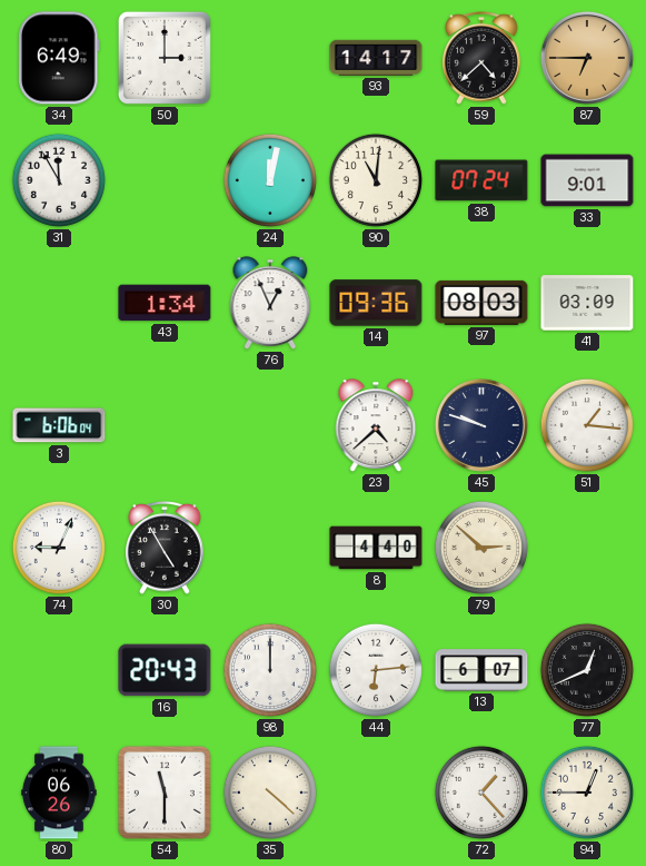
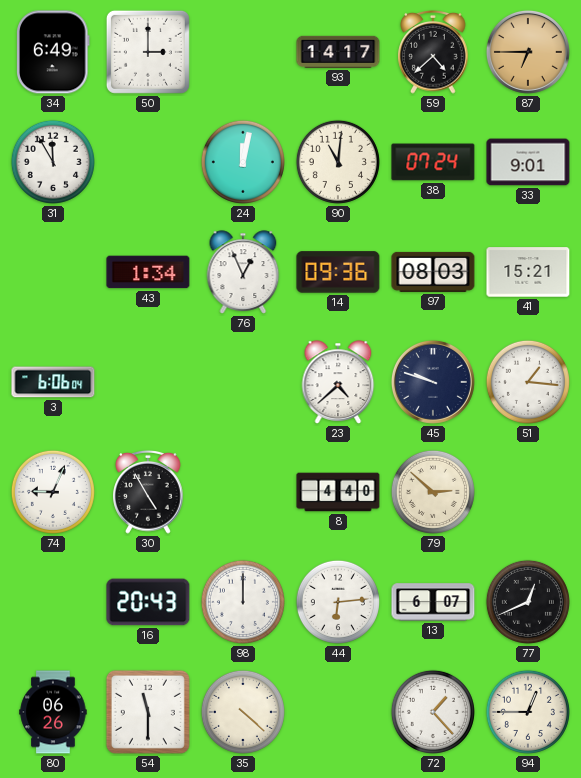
41: 03:09 -> 15:21 (528, 272)
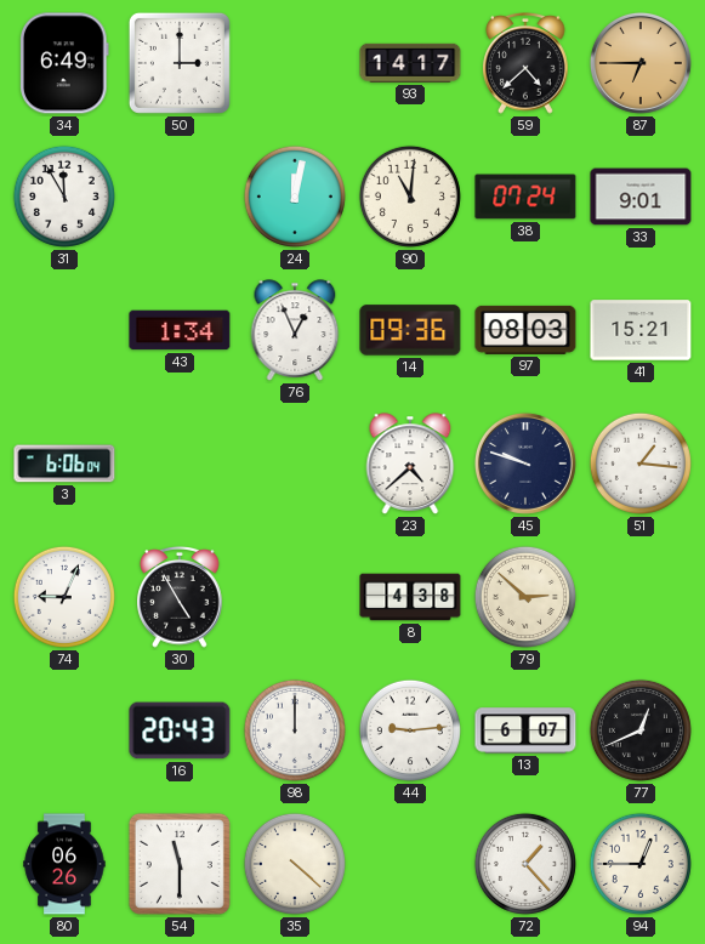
8: 4:40 -> 4:38 (410, 597)
44: 6:14 -> 9:14 (410, 730)
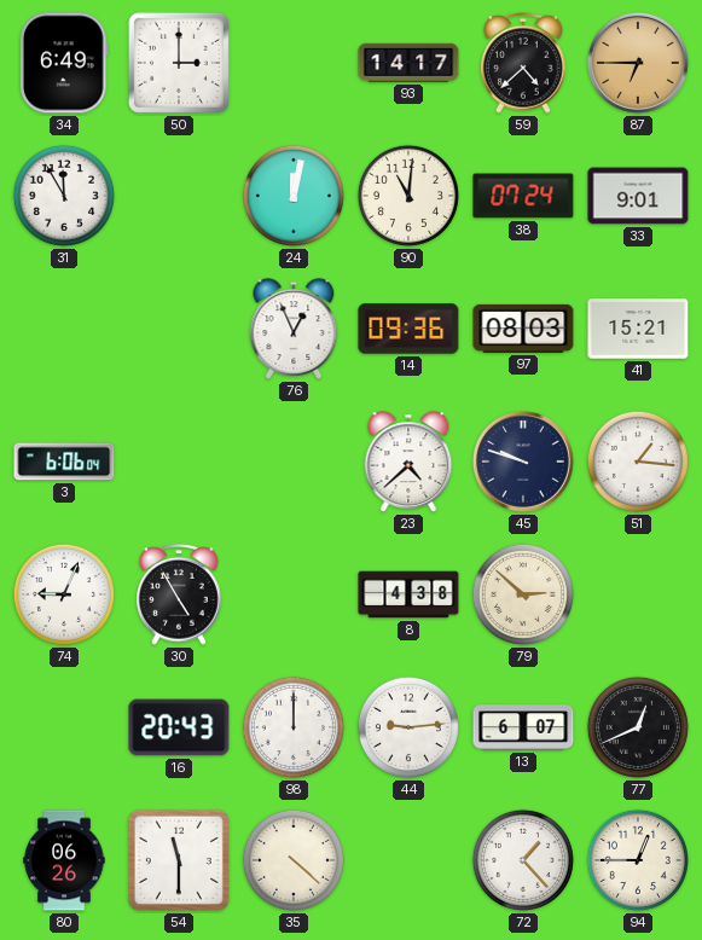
43: 1:34 -> none (180, 330)
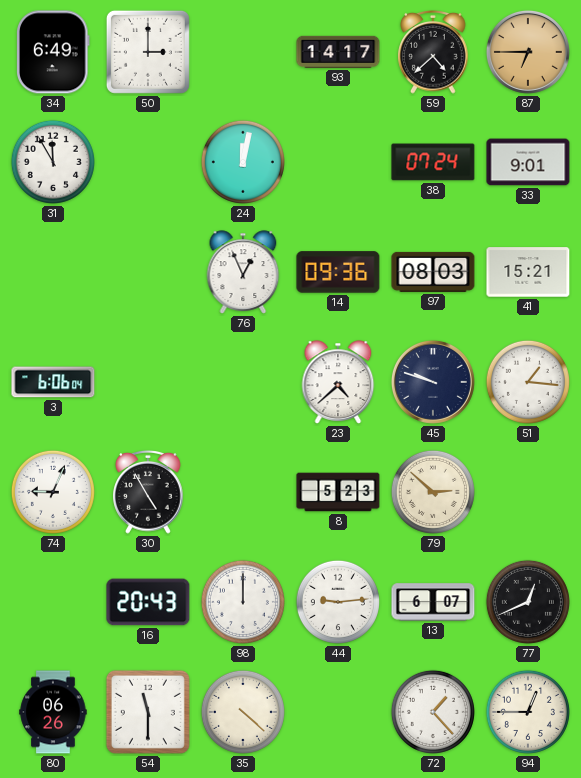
90: 11:01 -> none (408, 196)
8: 4:38 -> 5:23 (338, 492)
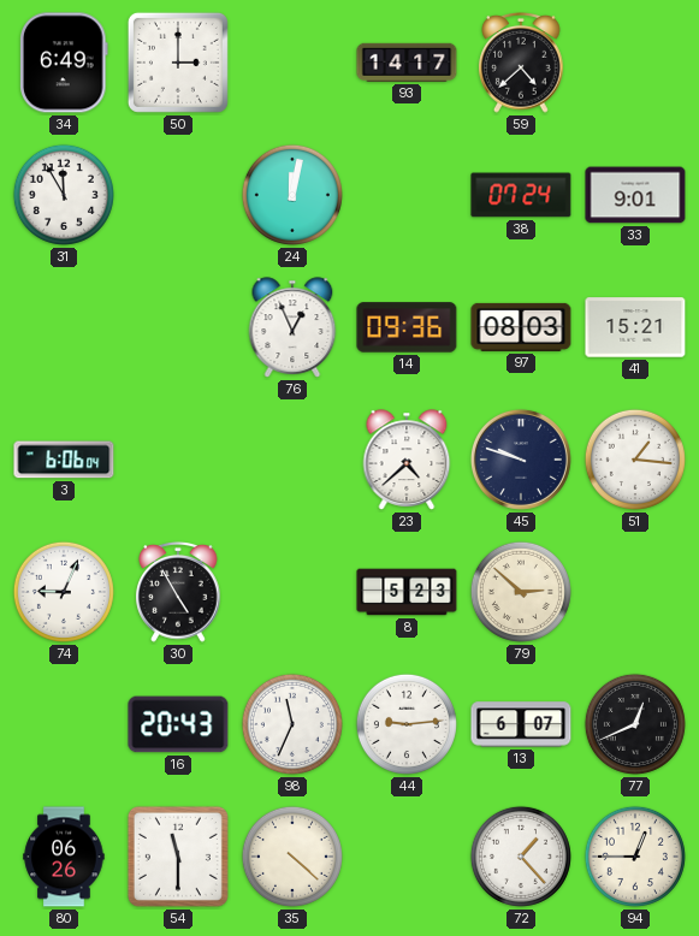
87: 6:45 -> none (528, 52)
98: 12:00 -> 11:34 (292, 724)
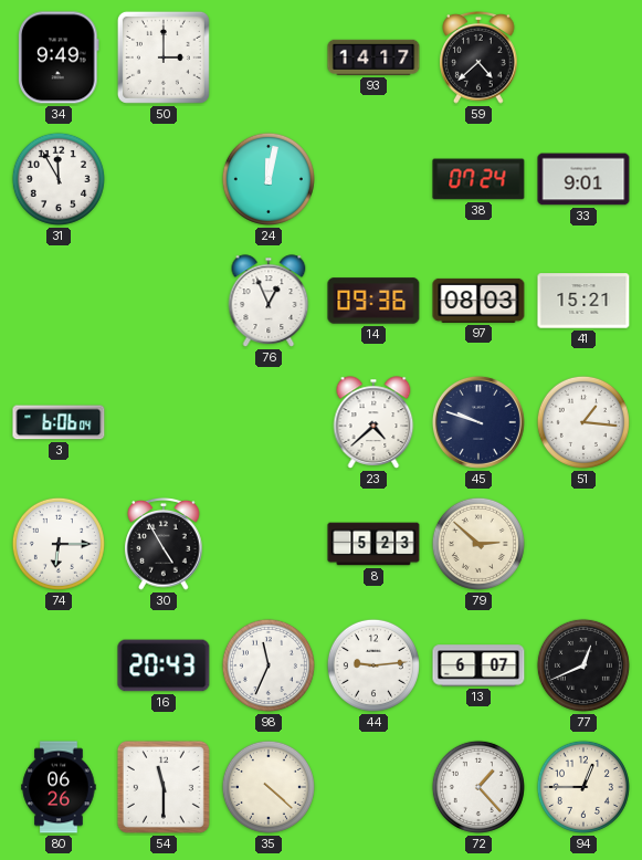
34: 6:49 -> 9:49 (60, 57)
74: 9:04 -> 6:15 (59, 544)
